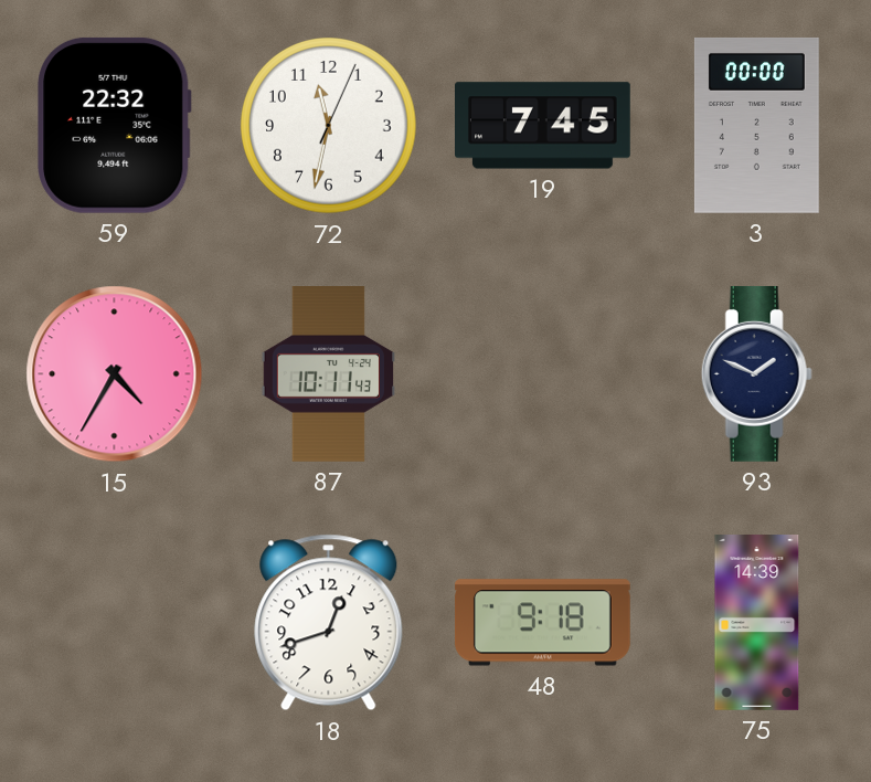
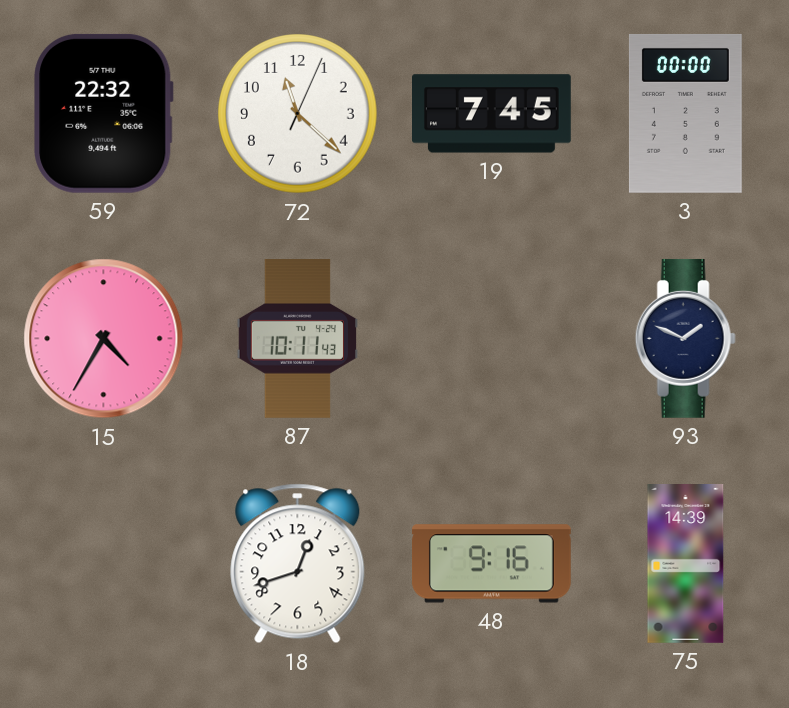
72: 11:32 -> 11:22 (298, 114)
48: 9:18 -> 9:16 (491, 564)
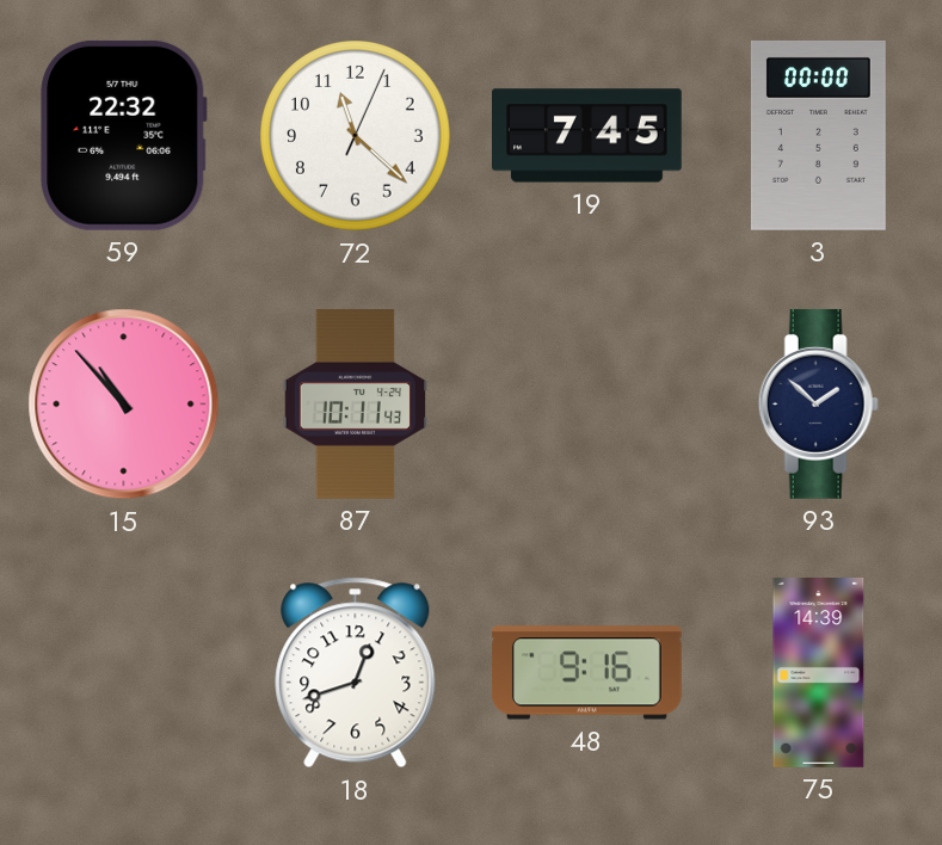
15: 4:35 -> 10:53 (124, 405)
93: 1:49 -> 1:52 (818, 403)
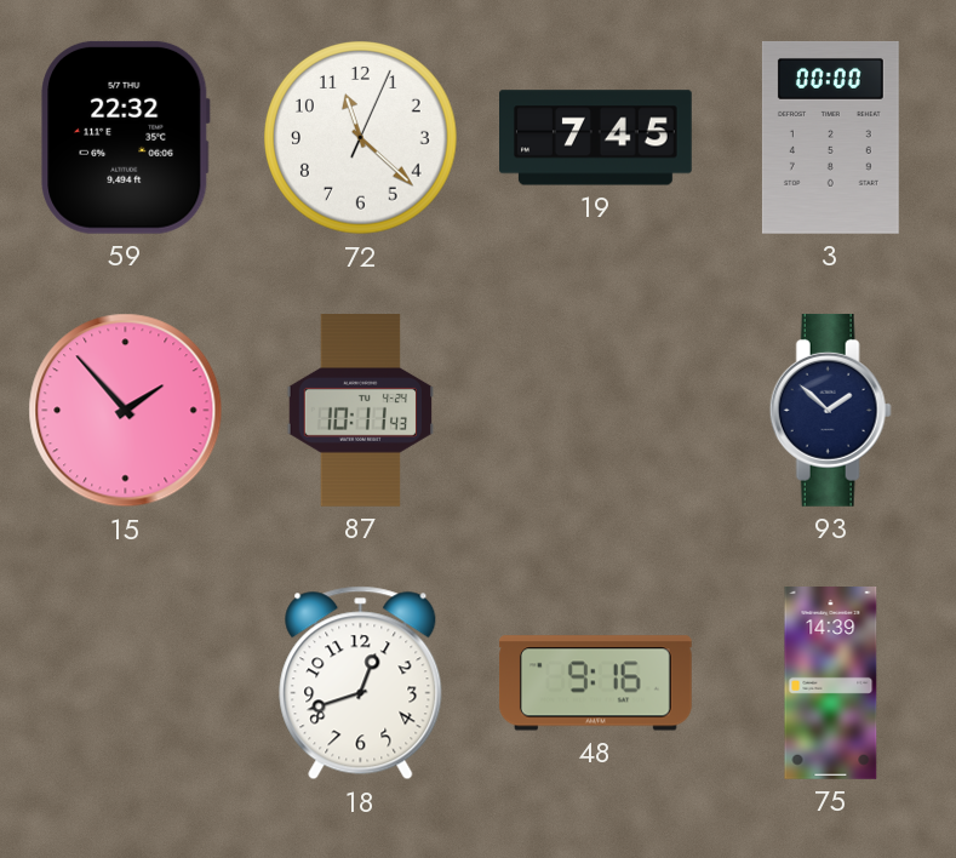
15: 10:53 -> 1:53 (126, 411)
